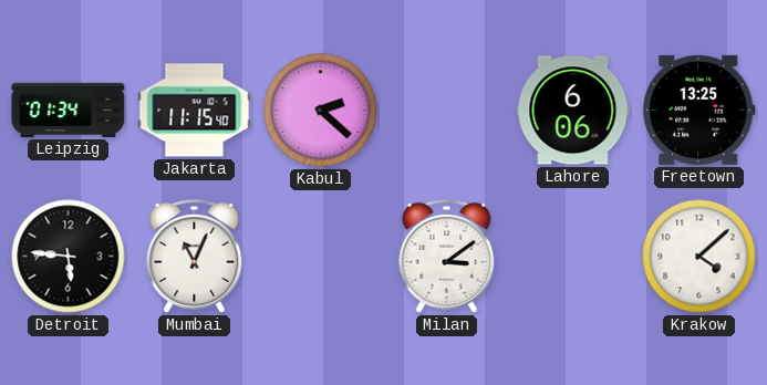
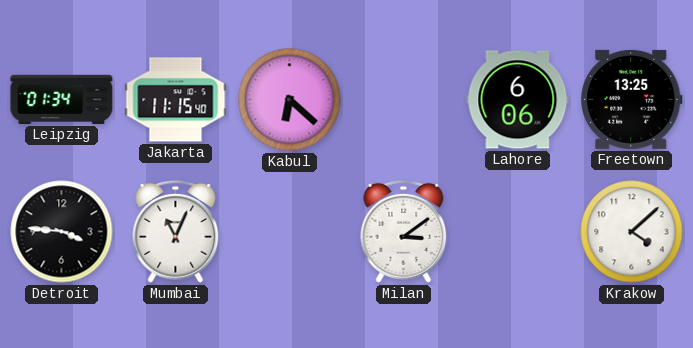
Kabul: 2:22 -> 6:22 (290, 100)
Detroit: 5:46 -> 3:46 (62, 232)
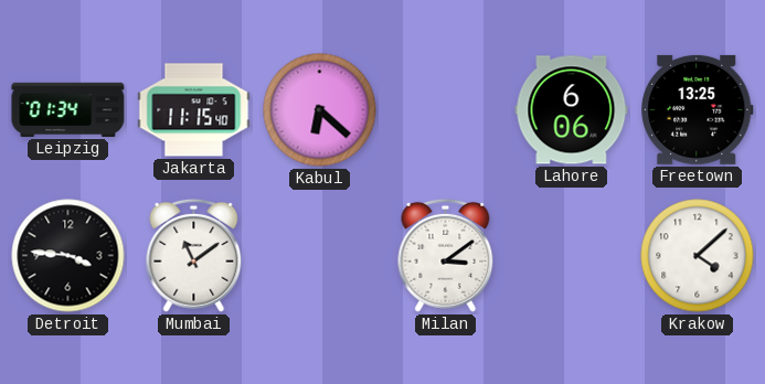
Mumbai: 11:04 -> 11:09 (194, 255)
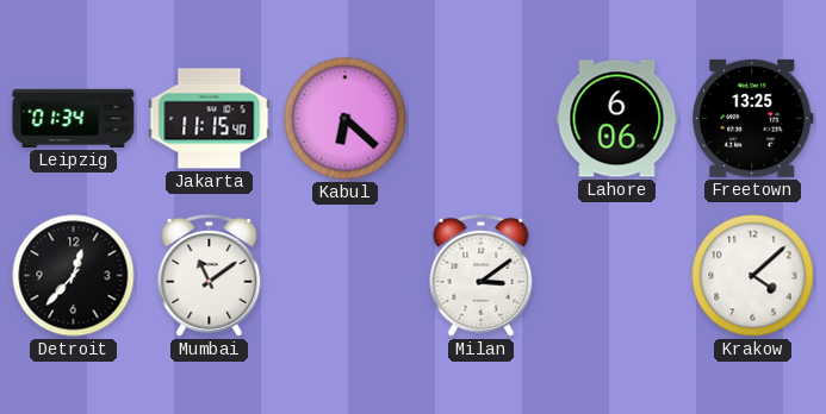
Detroit: 3:46 -> 12:37 (74, 276)
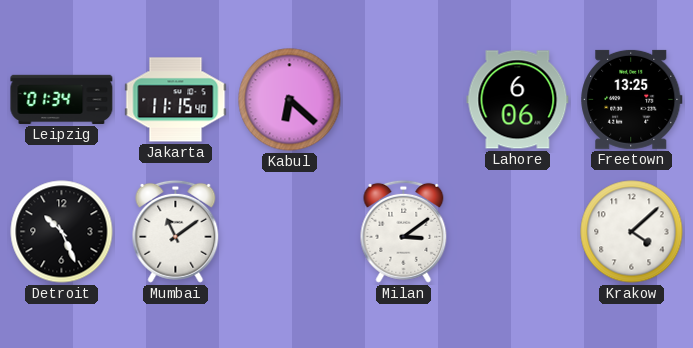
Detroit: 12:37 -> 10:26 (62, 232)
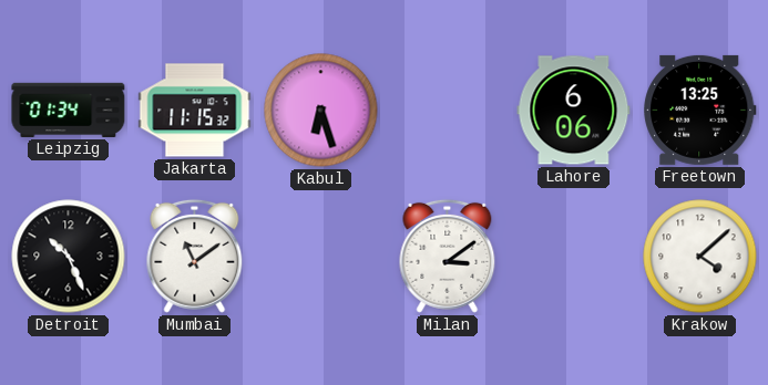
Jakarta: 11:15:40 -> 11:15:32 (195, 111)
Kabul: 6:22 -> 6:27 (321, 111)
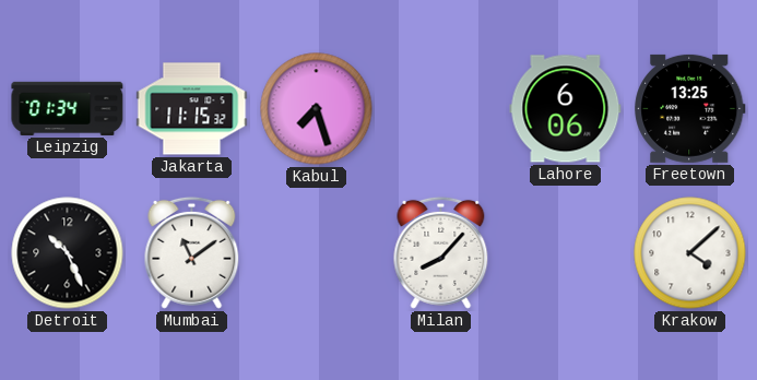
Kabul: 6:27 -> 7:27 (317, 109)
Milan: 3:09 -> 8:07 (441, 252)
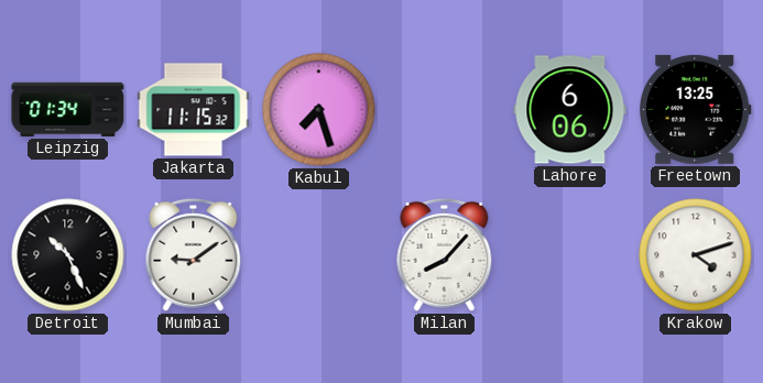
Mumbai: 11:09 -> 9:09 (194, 254)
Krakow: 4:08 -> 4:12 (696, 255)
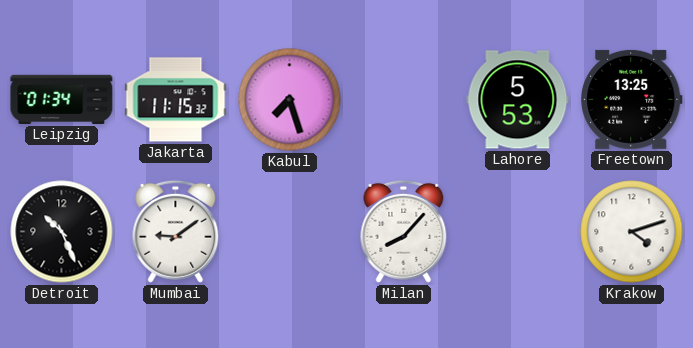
Lahore: 6:06 -> 5:53 (518, 100)
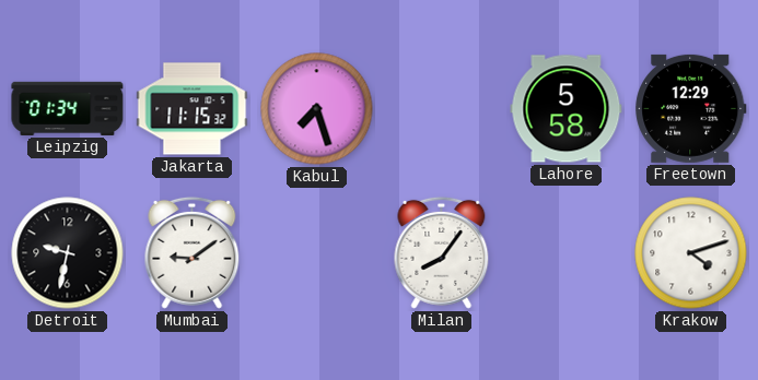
Lahore: 5:53 -> 5:58 (567, 109)
Freetown: 13:25 -> 12:29 (691, 108)
Detroit: 10:26 -> 9:32 (68, 253)
Milan: 8:07 -> 8:06 (442, 252)
